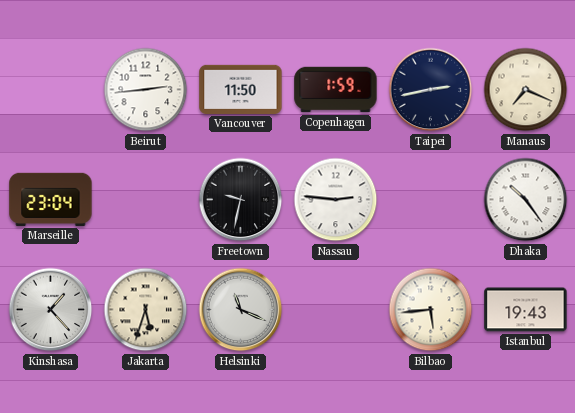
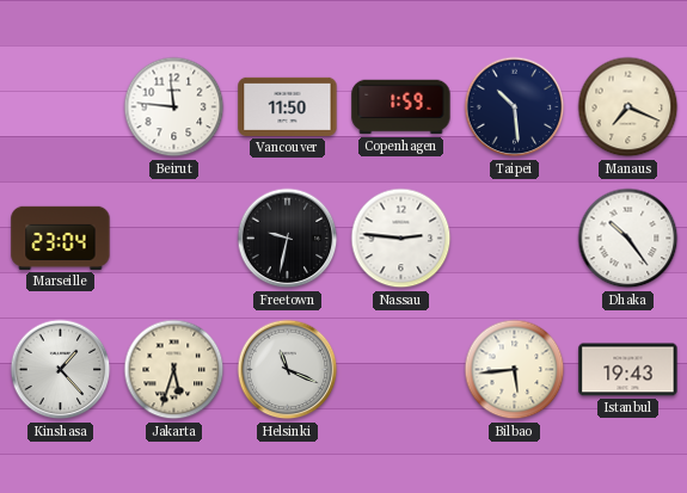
Beirut: 2:44 -> 11:46 (174, 107)
Taipei: 2:43 -> 10:29 (515, 107)
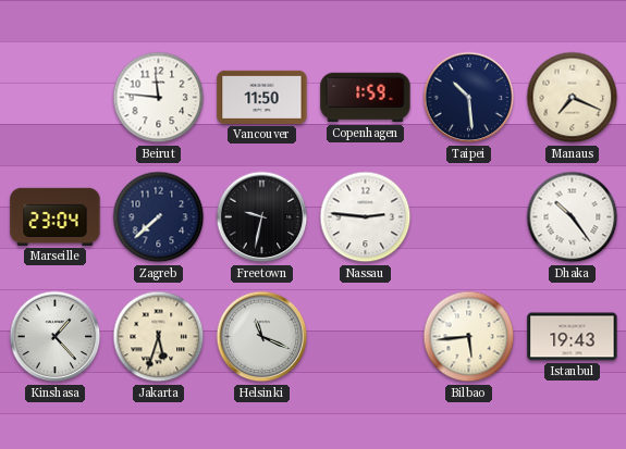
Zagreb: none -> 7:38 (159, 217)
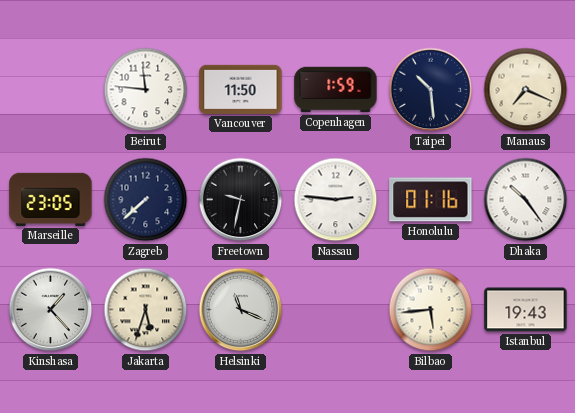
Marseille: 23:04 -> 23:05 (51, 199)
Honolulu: none -> 01:16 (431, 200)
